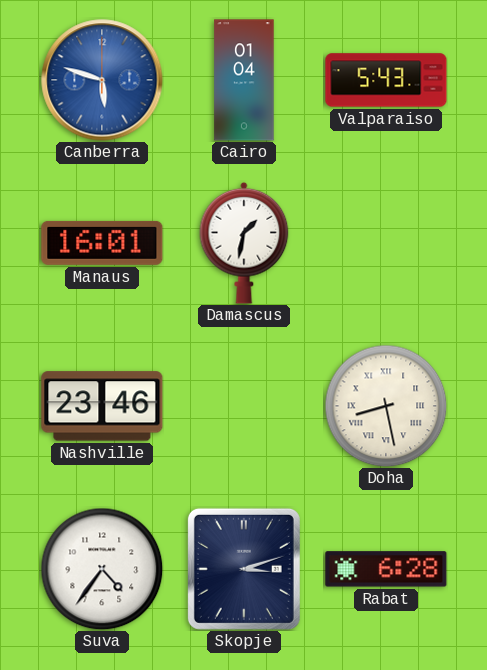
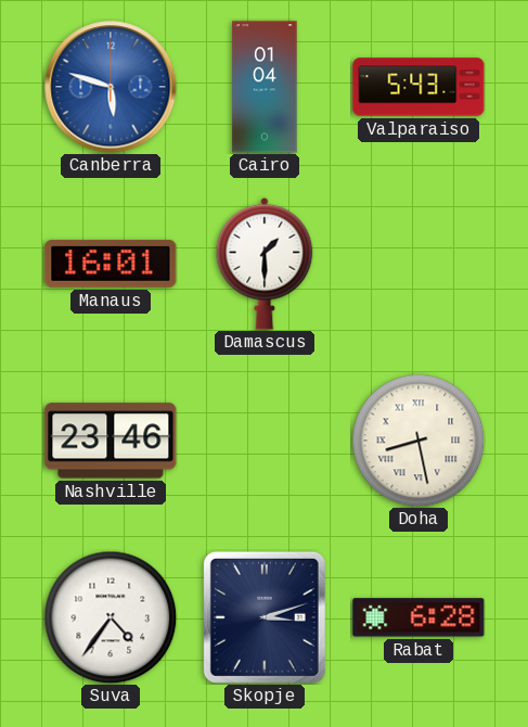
Damascus: 1:32 -> 1:30 (265, 264)
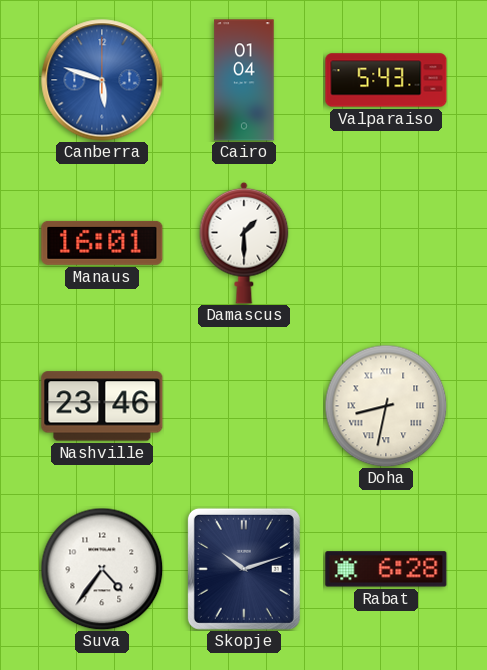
Doha: 8:28 -> 8:32 (386, 406)
Skopje: 3:12 -> 10:12 (244, 569)
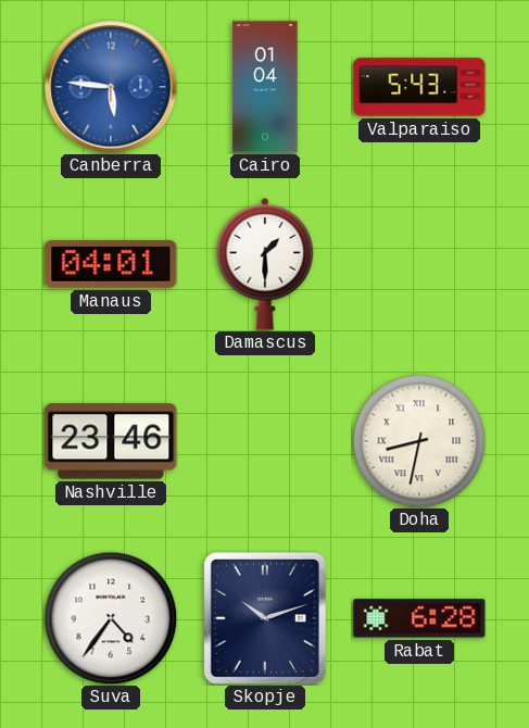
Canberra: 5:48 -> 5:46 (111, 87)
Manaus: 16:01 -> 04:01 (111, 264)
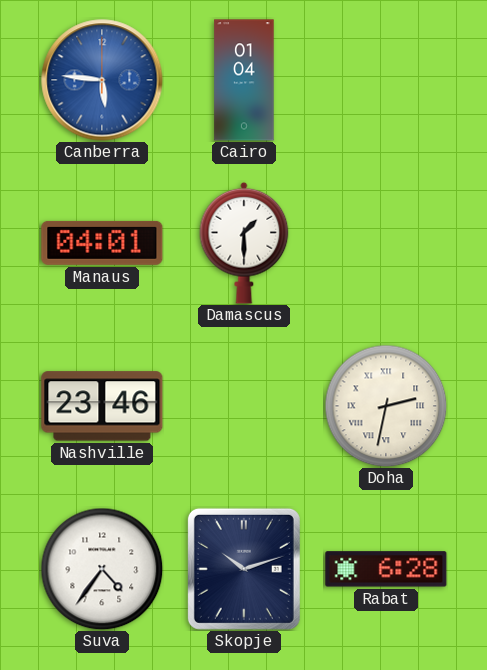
Valparaiso: 5:43 -> none (419, 87)
Doha: 8:32 -> 2:32 (386, 406)
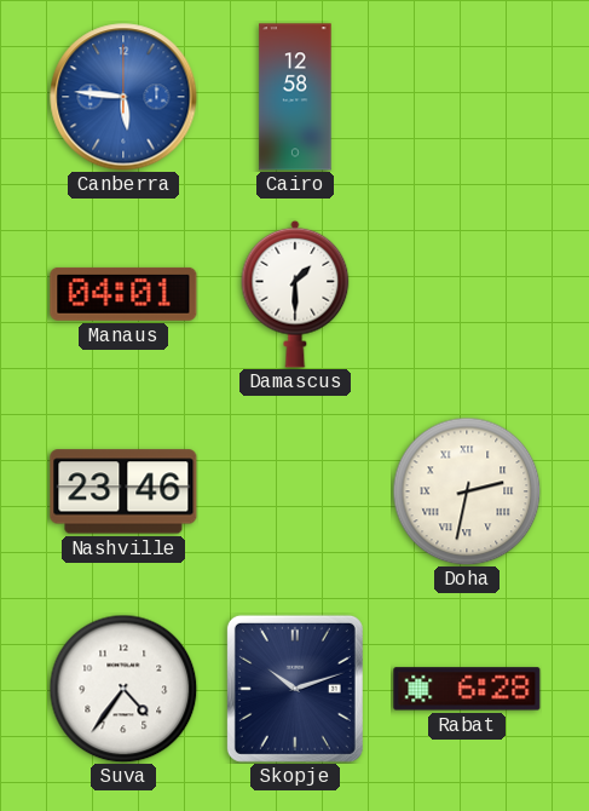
Cairo: 01:04 -> 12:58 (295, 97)
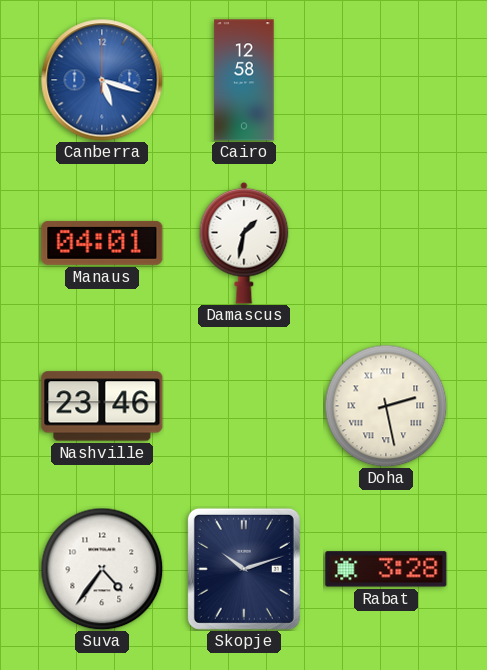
Canberra: 5:46 -> 5:18 (102, 80)
Damascus: 1:30 -> 1:32 (244, 243)
Doha: 2:32 -> 2:28 (386, 406)
Rabat: 6:28 -> 3:28 (386, 569)
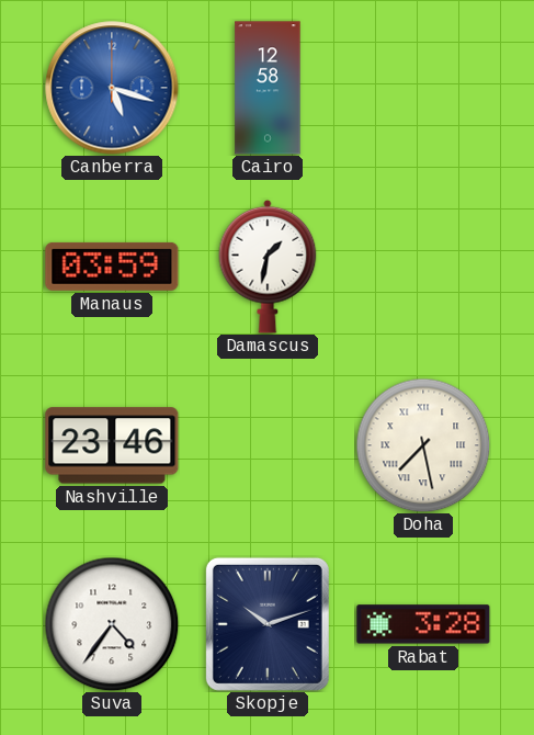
Manaus: 04:01 -> 03:59 (112, 267)
Doha: 2:28 -> 7:28 (423, 445)
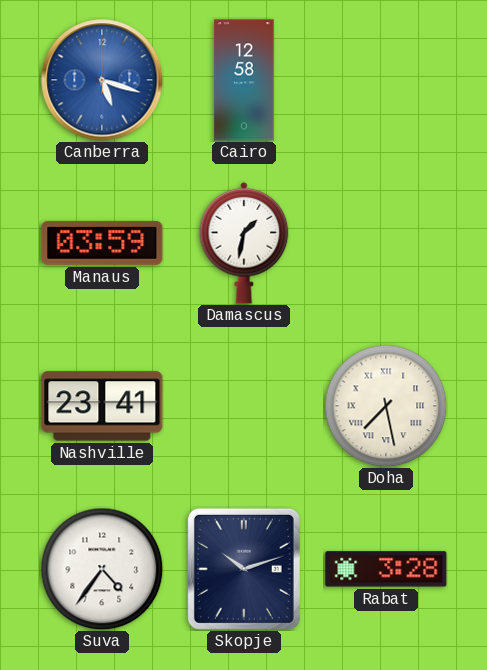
Nashville: 23:46 -> 23:41 (102, 406)
